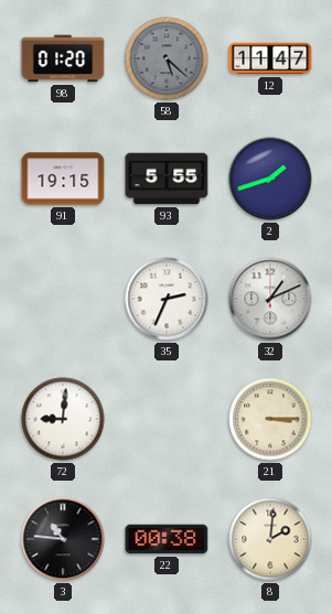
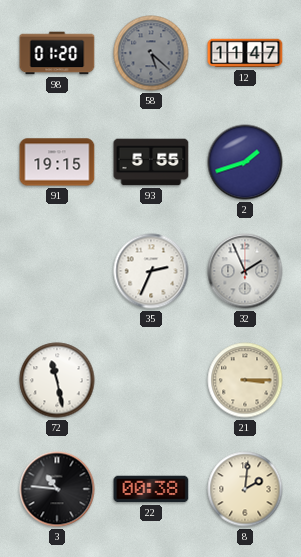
32: 1:11 -> 1:56 (245, 271)
72: 9:01 -> 11:28 (57, 380)
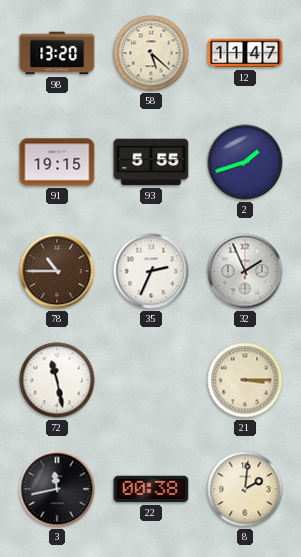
98: 01:20 -> 13:20 (57, 53)
58 dial: grey -> cream (151, 53)
78: none -> 10:45 (57, 271)
3: 10:46 -> 11:43 (57, 489)
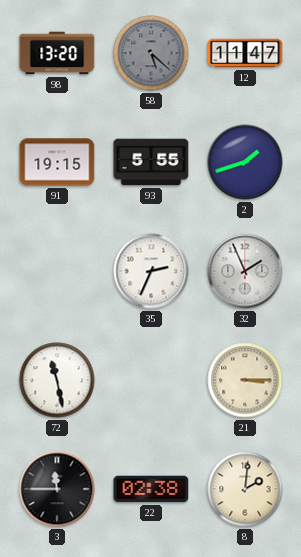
58 dial: cream -> grey (151, 53)
78: 10:45 -> none (57, 271)
3: 11:43 -> 11:45 (57, 489)
22: 00:38 -> 02:38 (151, 489)
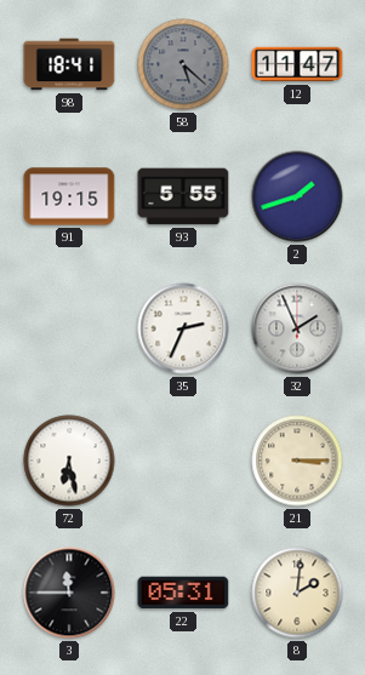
98: 13:20 -> 18:41 (69, 64)
72: 11:28 -> 6:28 (69, 461)
22: 02:38 -> 05:31 (183, 593)
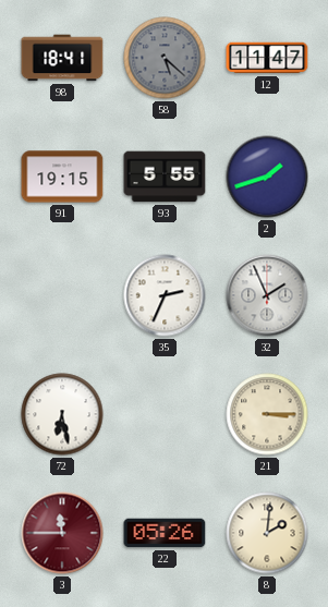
3 dial: black -> burgundy (62, 533)
22: 05:31 -> 05:26 (165, 533)
